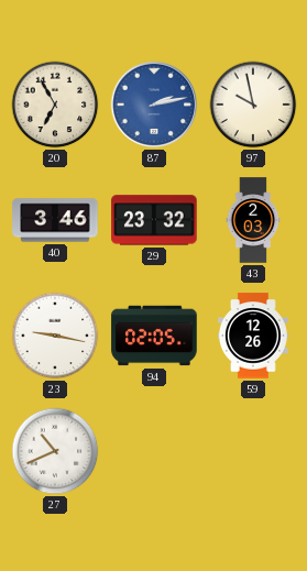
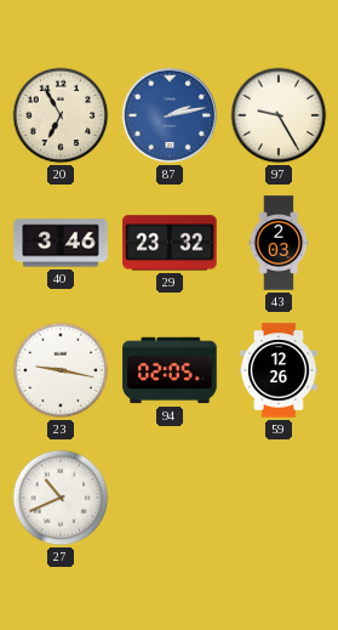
97: 9:58 -> 9:25 (279, 115)
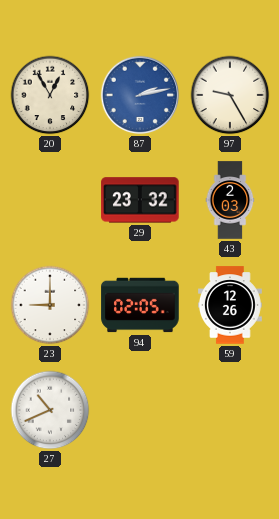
20: 6:55 -> 12:55 (50, 95)
40: 3:46 -> none (61, 243)
23: 9:17 -> 9:00 (50, 305)
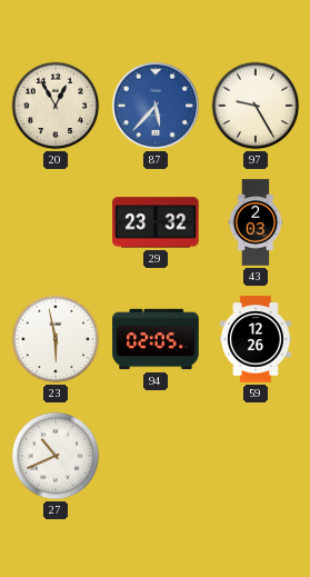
87: 2:13 -> 5:37 (156, 106)
23: 9:00 -> 5:58 (56, 339)
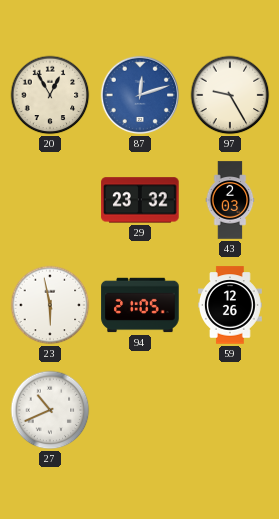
87: 5:37 -> 12:12 (140, 95)
94: 02:05 -> 21:05 (140, 305)
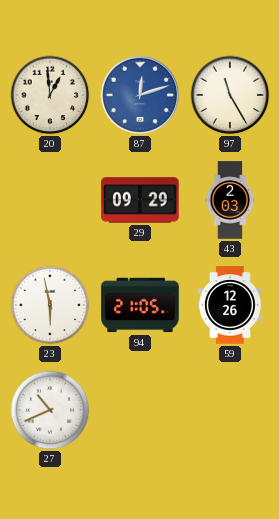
20: 12:55 -> 12:59 (50, 95)
97: 9:25 -> 11:25 (230, 95)
29: 23:32 -> 09:29 (140, 200)
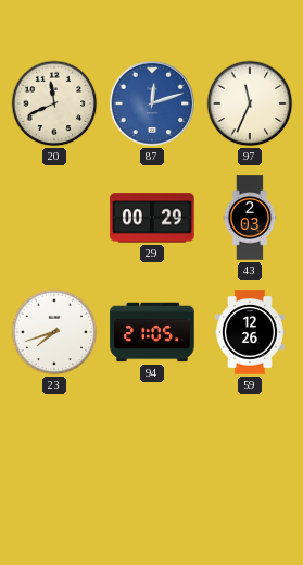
20: 12:59 -> 11:41 (54, 103)
97: 11:25 -> 11:34 (250, 103)
29: 09:29 -> 00:29 (152, 218)
23: 5:58 -> 7:42 (54, 332)
27: 10:41 -> none (50, 410)
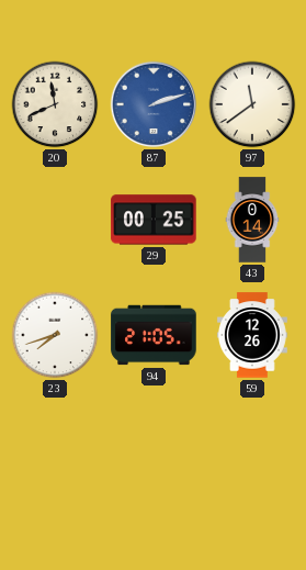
87: 12:12 -> 2:12 (154, 104)
97: 11:34 -> 11:39 (252, 104)
29: 00:29 -> 00:25 (154, 220)
43: 2:03 -> 0:14 (252, 220)
